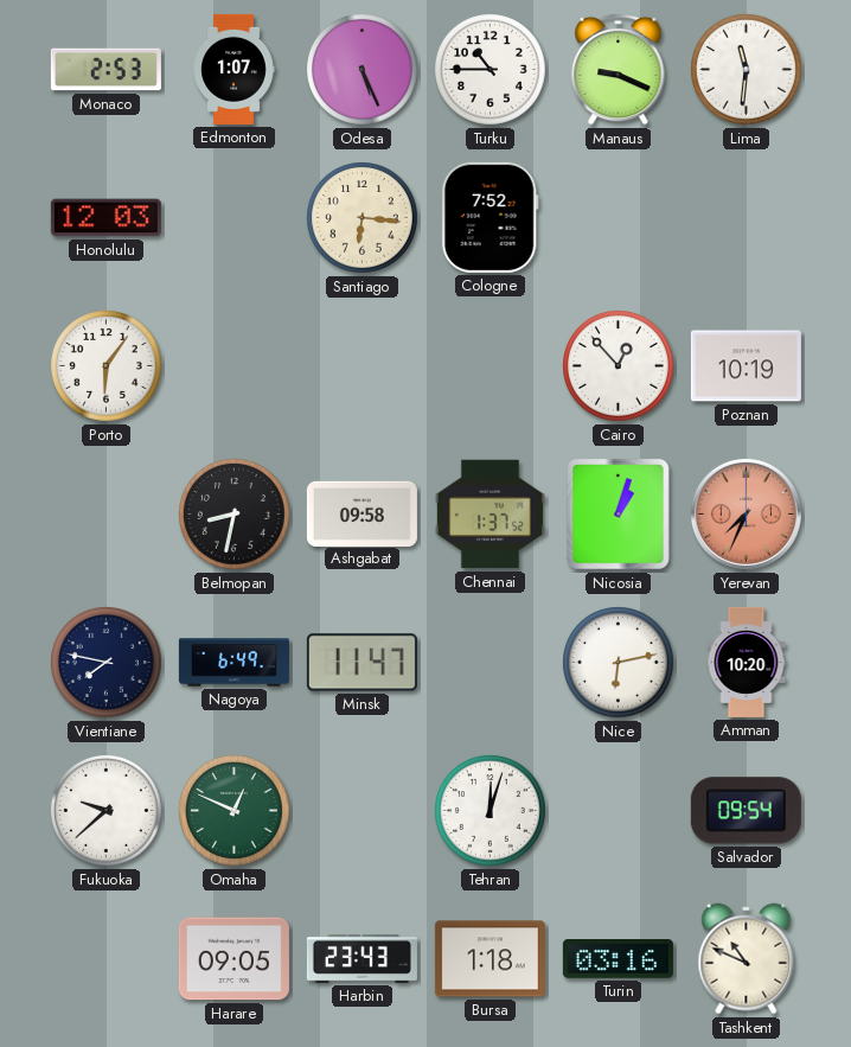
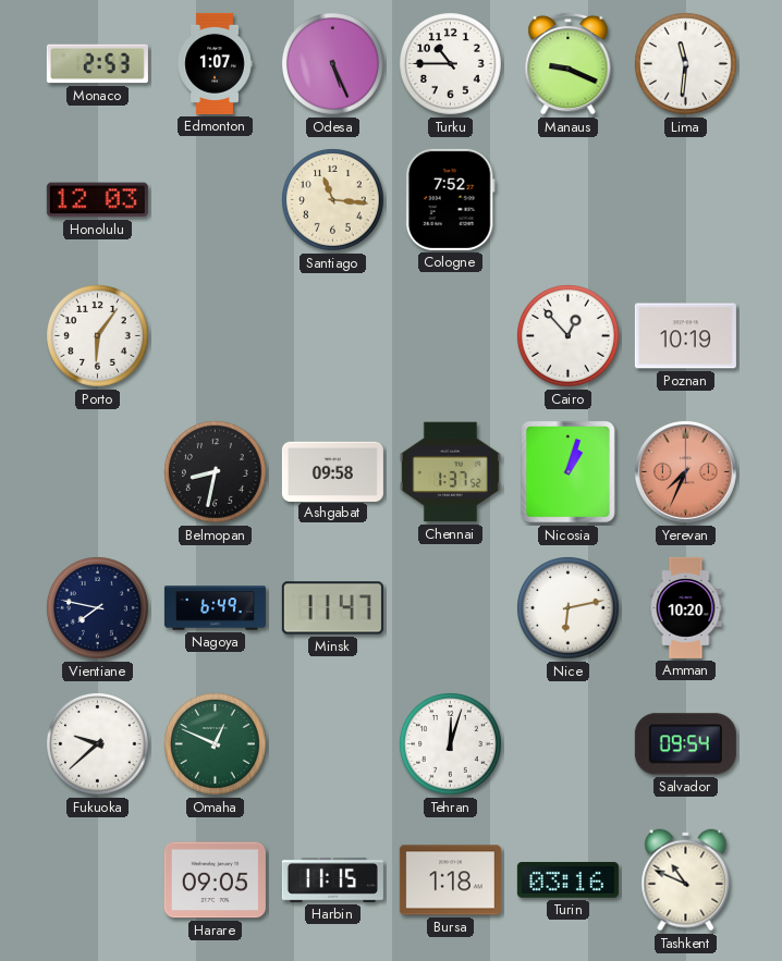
Santiago: 6:16 -> 11:16 (333, 200)
Harbin: 23:43 -> 11:15 (332, 880)
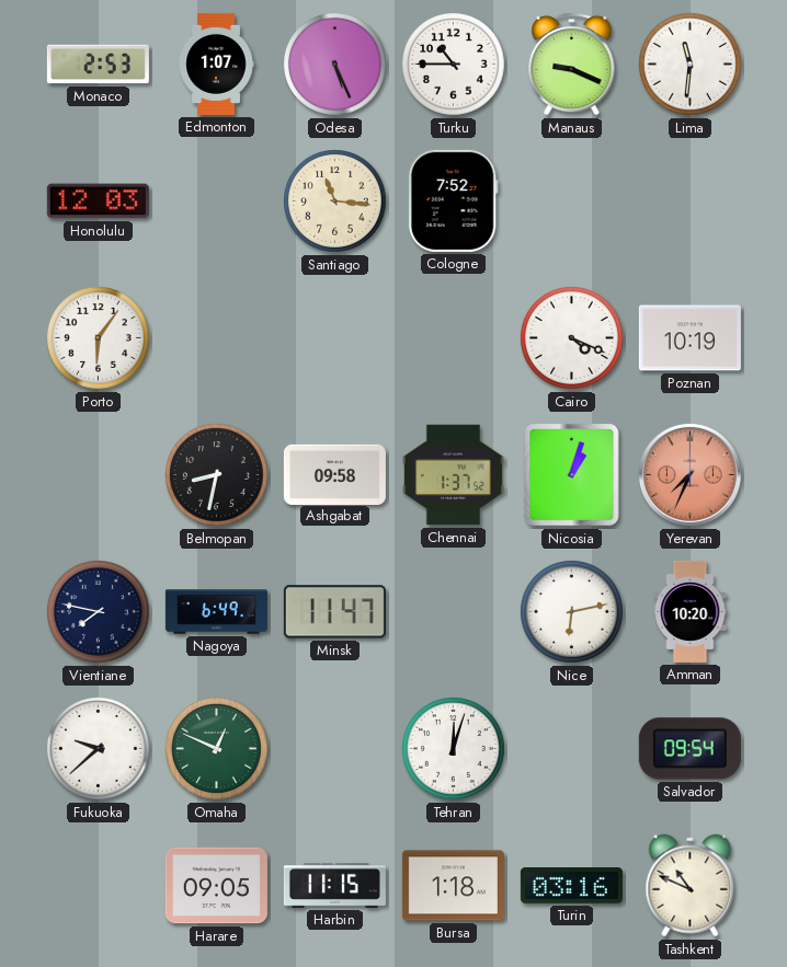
Cairo: 12:53 -> 4:19 (572, 338)
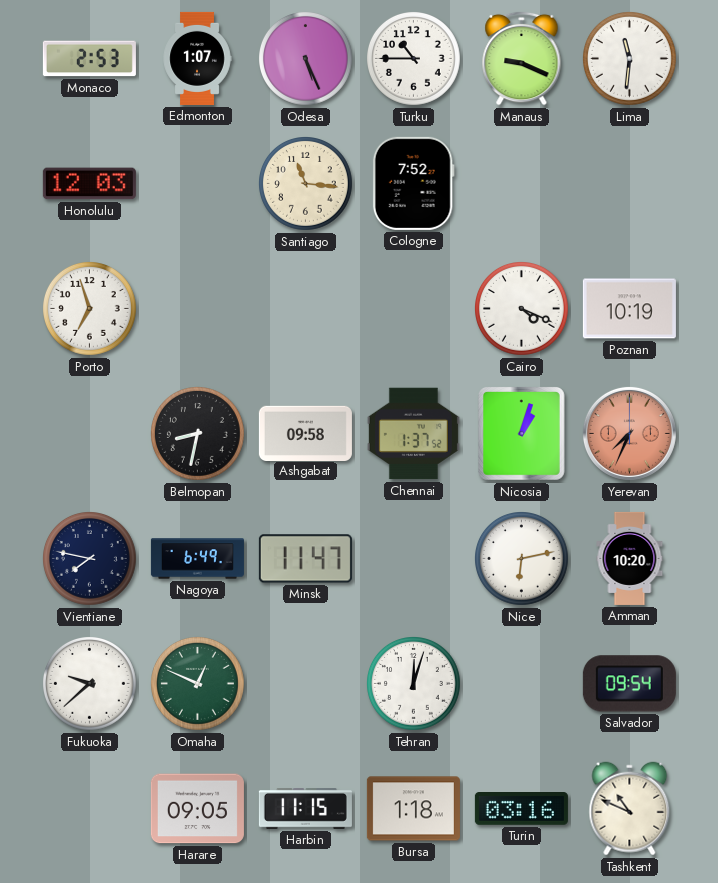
Porto: 6:06 -> 6:57 (90, 309)
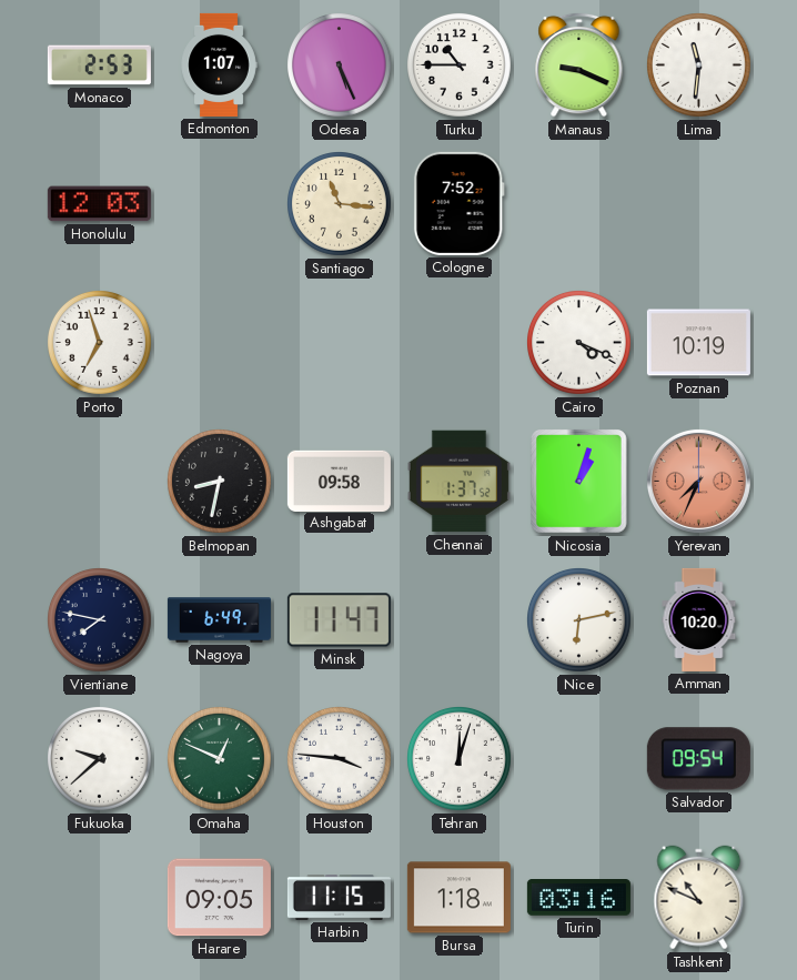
Houston: none -> 3:46 (340, 759)
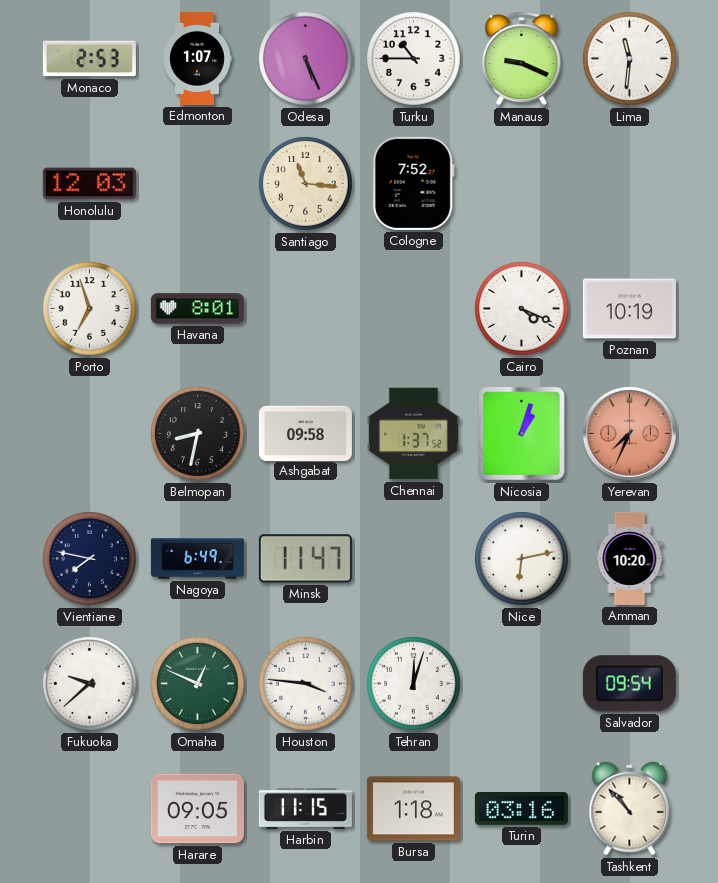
Havana: none -> 8:01 (197, 309)
Tashkent: 10:49 -> 10:53 (630, 809)
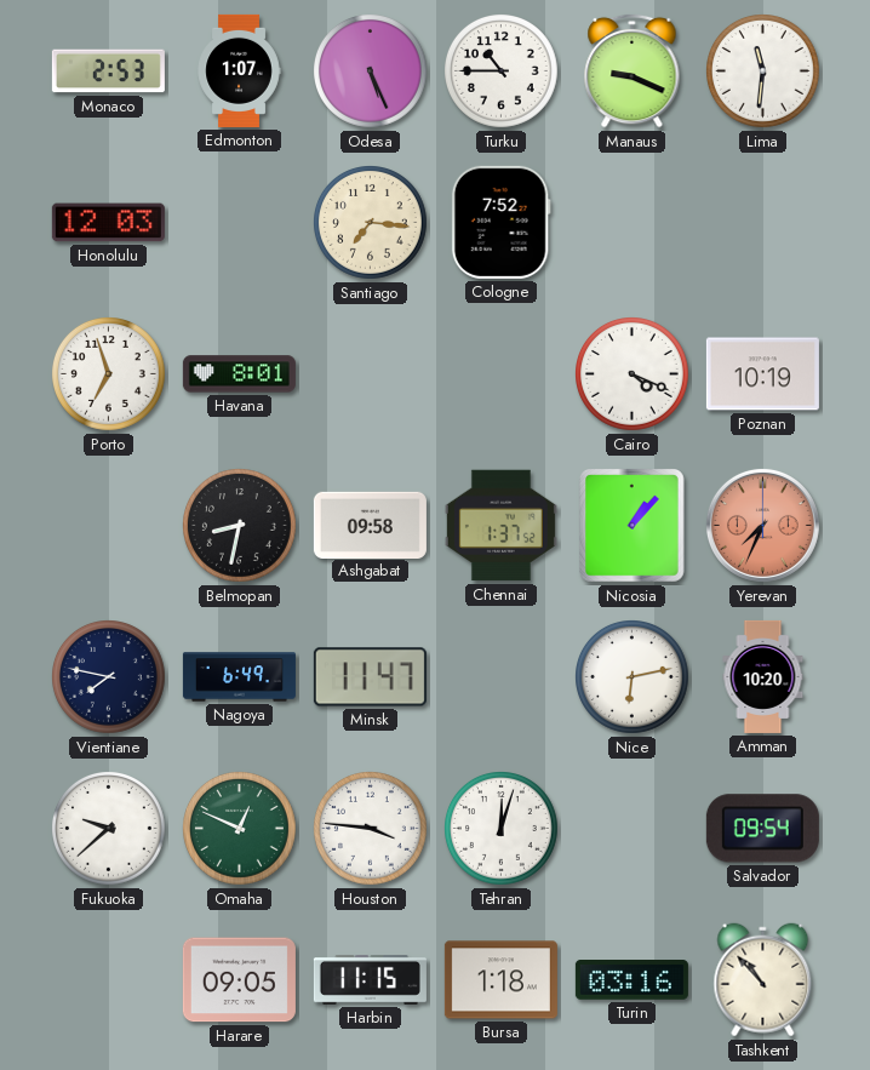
Santiago: 11:16 -> 7:16 (371, 223)
Nicosia: 1:03 -> 1:07 (631, 526)
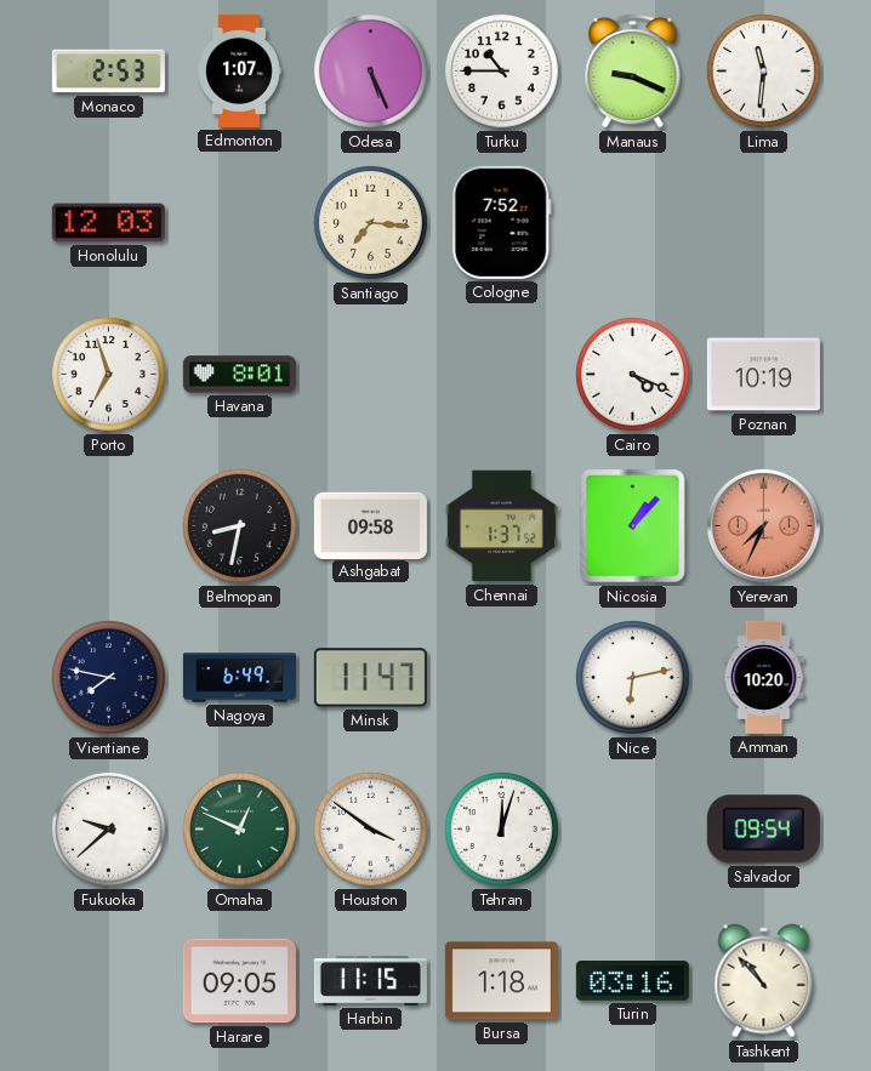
Houston: 3:46 -> 3:51 (371, 830)
